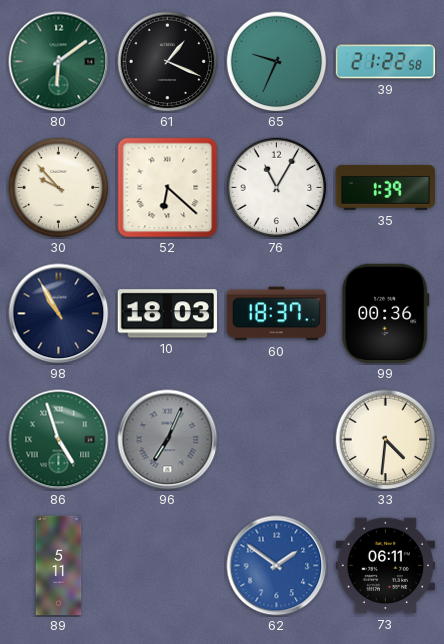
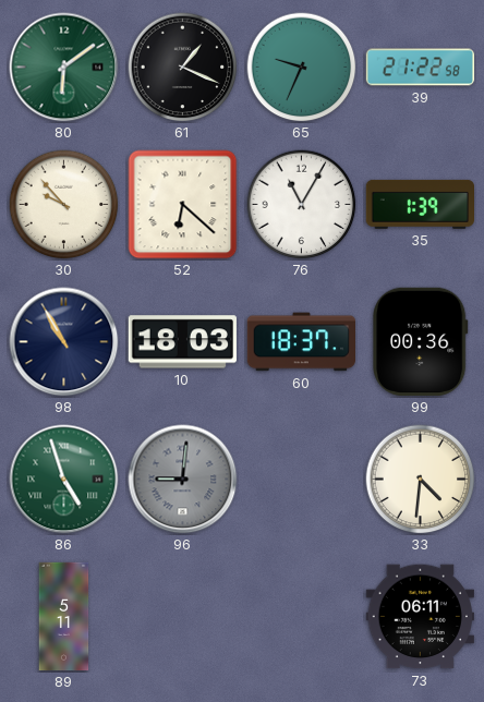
96: 7:04 -> 9:01 (183, 480)
62: 1:51 -> none (277, 566)
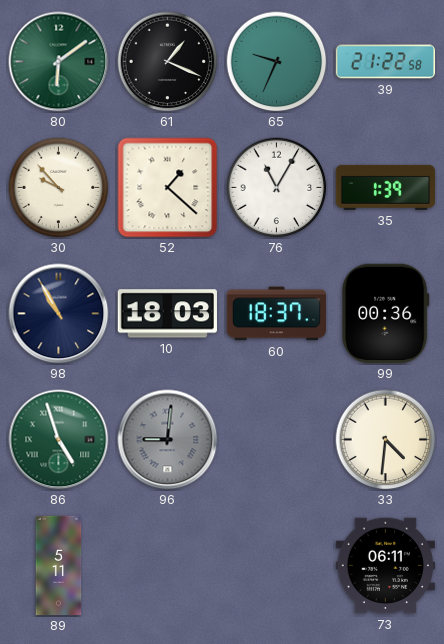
52: 6:22 -> 1:22 (168, 188)
